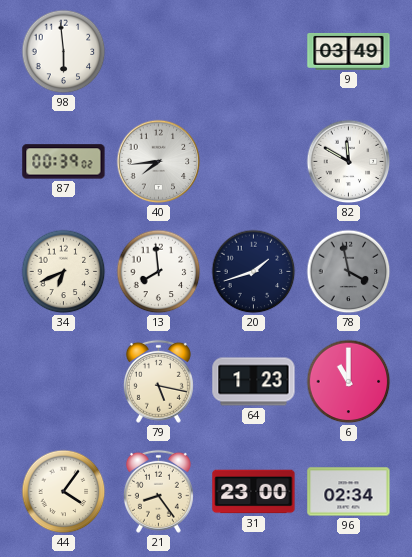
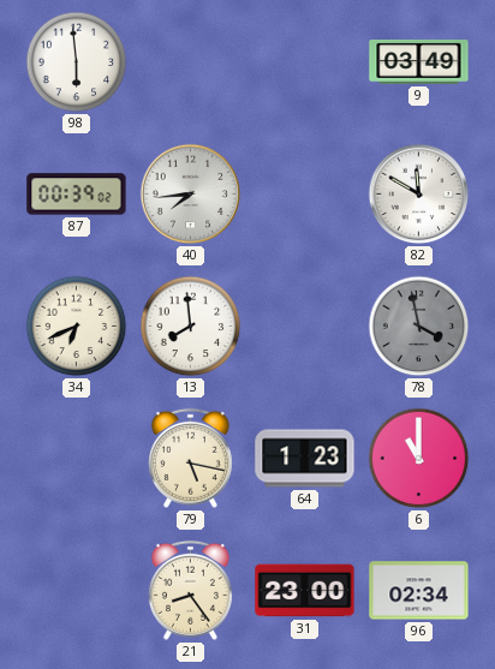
20: 1:42 -> none (254, 272)
44: 4:06 -> none (64, 492)
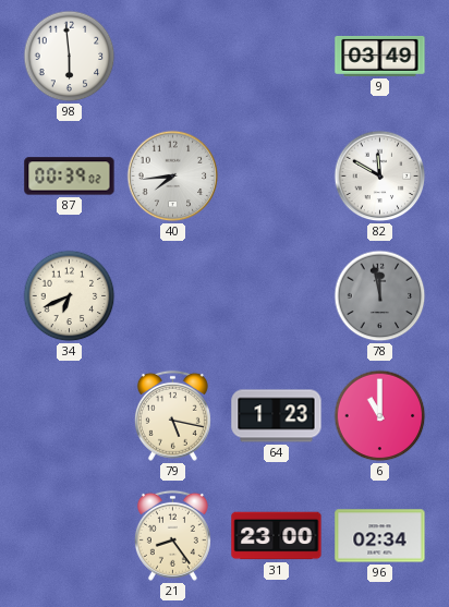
13: 7:59 -> none (191, 327)
78: 3:58 -> 11:58 (380, 296)
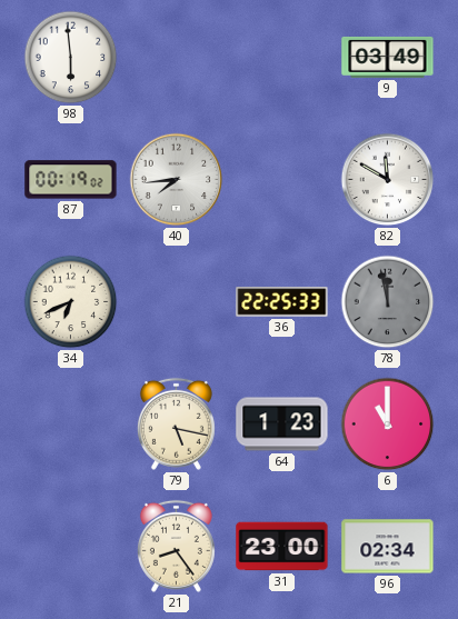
87: 00:39 -> 00:19 (71, 180)
36: none -> 22:25 (282, 302)
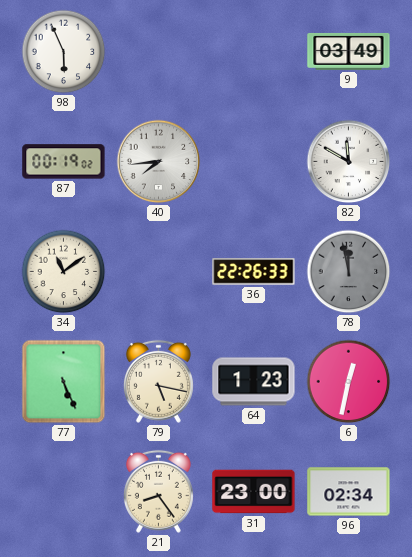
98: 5:59 -> 5:56 (64, 52)
34: 6:41 -> 11:09 (64, 272)
36: 22:25 -> 22:26 (254, 272)
77: none -> 5:26 (64, 382)
6: 11:00 -> 12:32 (349, 382)
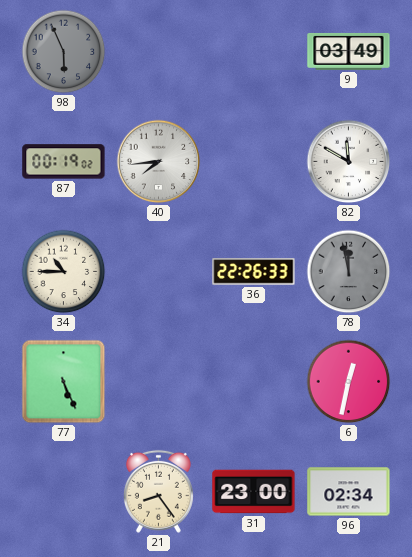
98 dial: white -> grey (64, 52)
34: 11:09 -> 10:45 (64, 272)
79: 5:17 -> none (158, 381)
64: 1:23 -> none (254, 382)
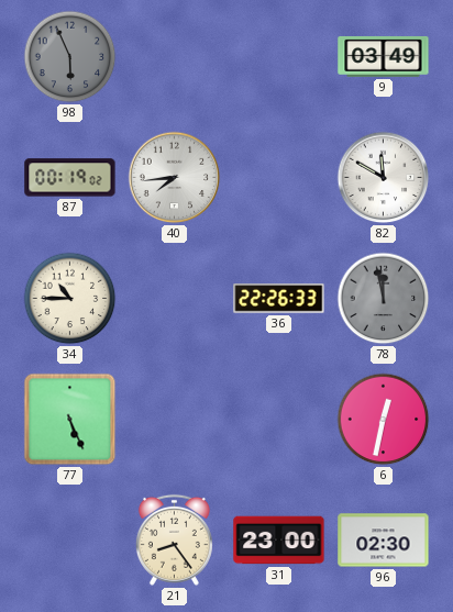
96: 02:34 -> 02:30 (384, 541)
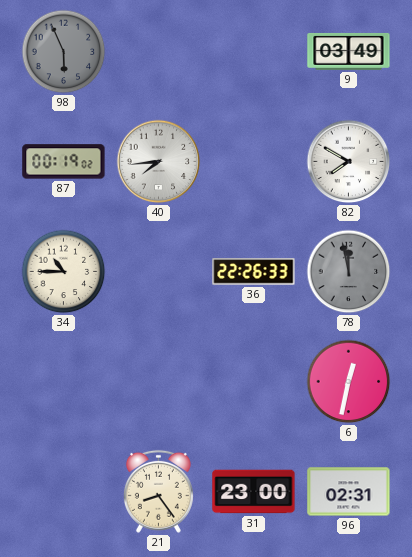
82: 11:50 -> 7:50 (349, 162)
77: 5:26 -> none (70, 420)
96: 02:30 -> 02:31 (349, 492)
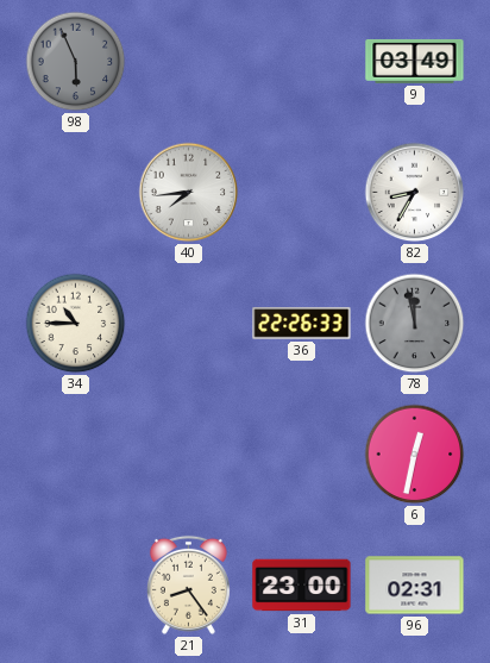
87: 00:19 -> none (64, 162)
82: 7:50 -> 8:35 (415, 193)
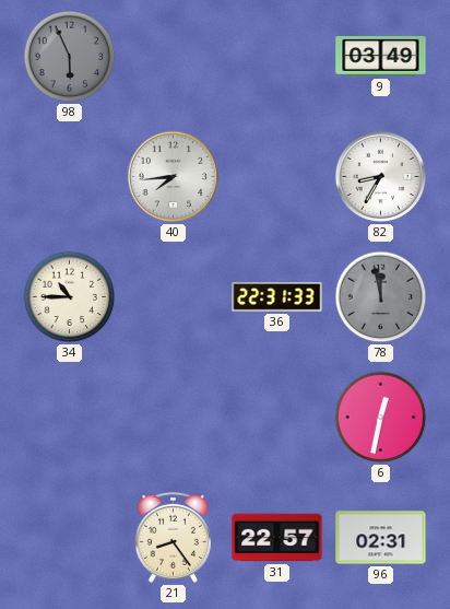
36: 22:26 -> 22:31 (277, 297)
31: 23:00 -> 22:57 (277, 538)
